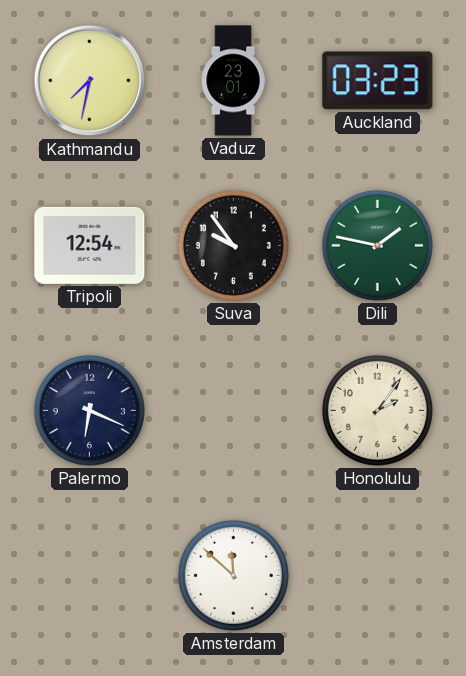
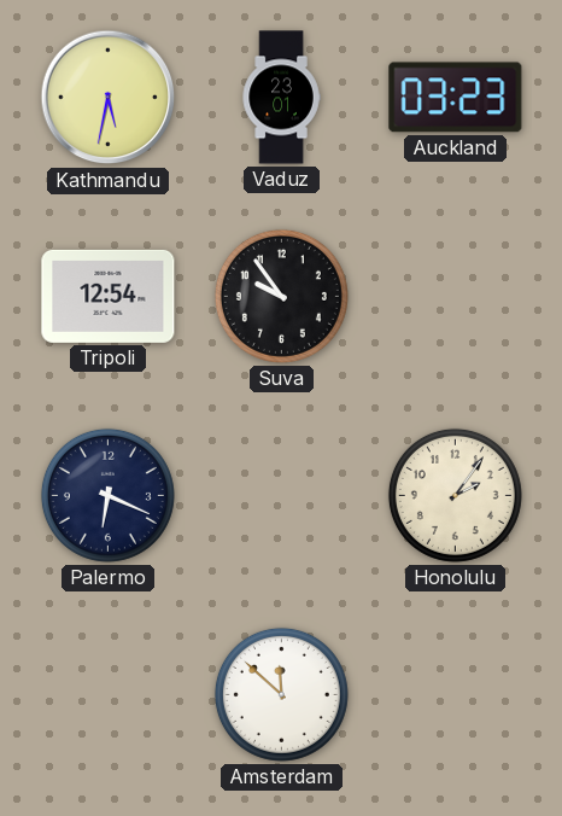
Kathmandu: 7:32 -> 5:32 (109, 98)
Dili: 1:47 -> none (377, 245)
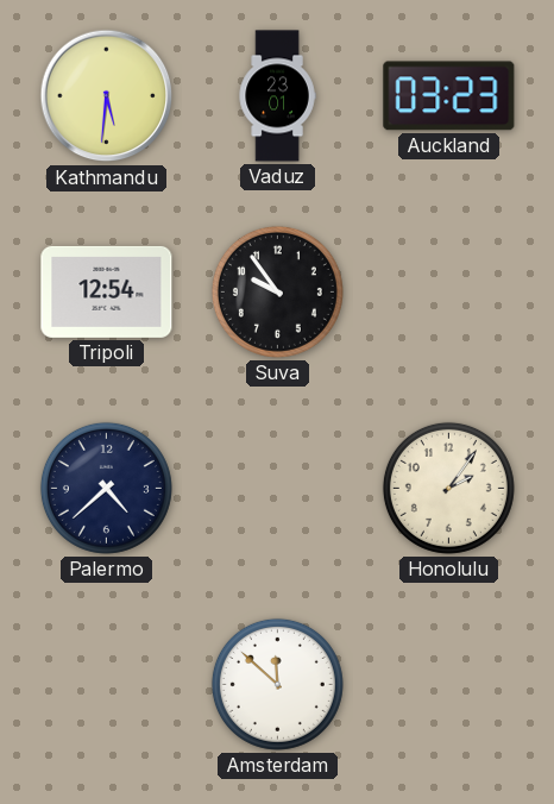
Kathmandu: 5:32 -> 5:31 (107, 96)
Palermo: 6:19 -> 4:38 (106, 488)
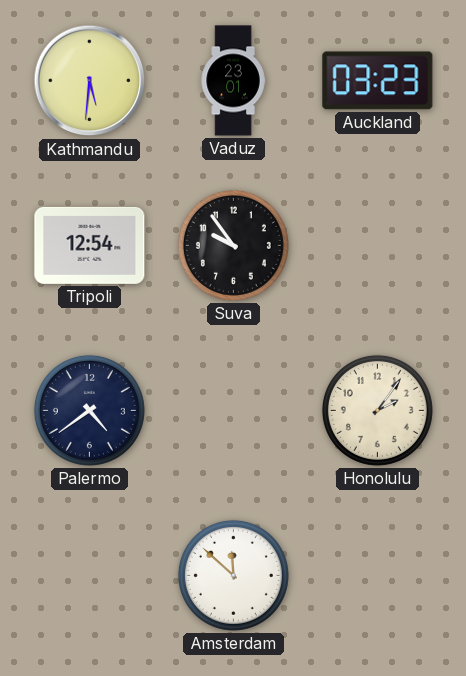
Palermo: 4:38 -> 4:39 (89, 410)
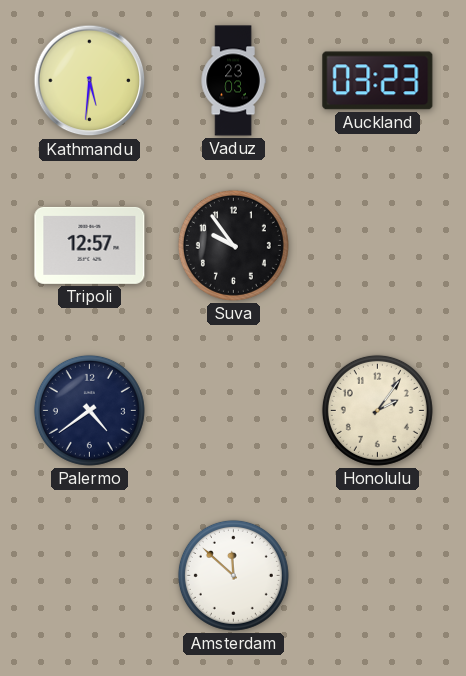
Vaduz: 23:01 -> 23:03 (233, 81)
Tripoli: 12:54 -> 12:57 (90, 245)
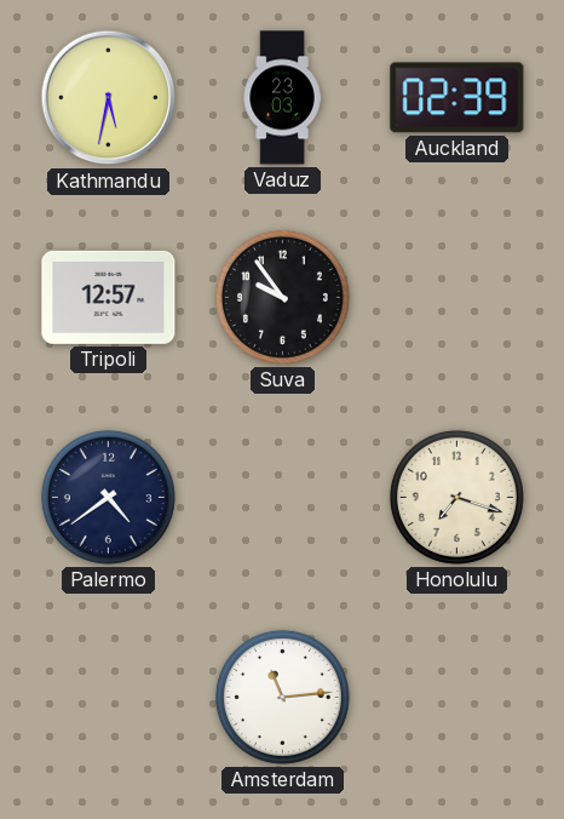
Kathmandu: 5:31 -> 5:32 (109, 98)
Auckland: 03:23 -> 02:39 (457, 98)
Honolulu: 2:06 -> 7:18 (456, 497)
Amsterdam: 11:52 -> 11:14 (282, 697)
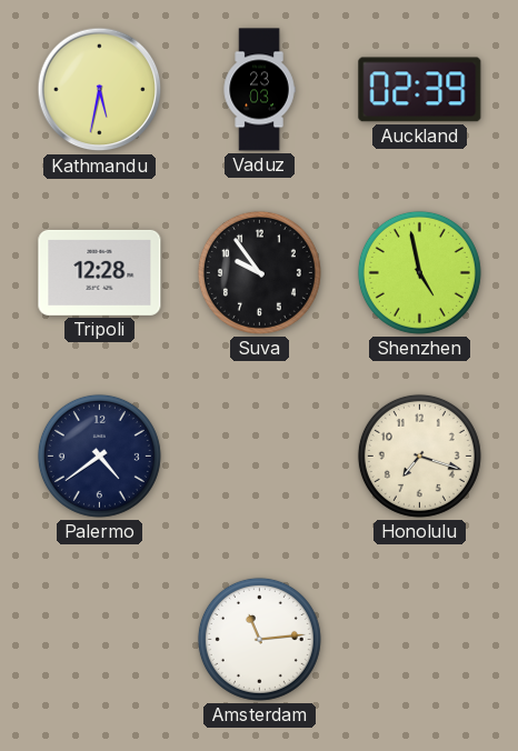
Tripoli: 12:57 -> 12:28 (100, 272)
Shenzhen: none -> 4:58 (419, 272)
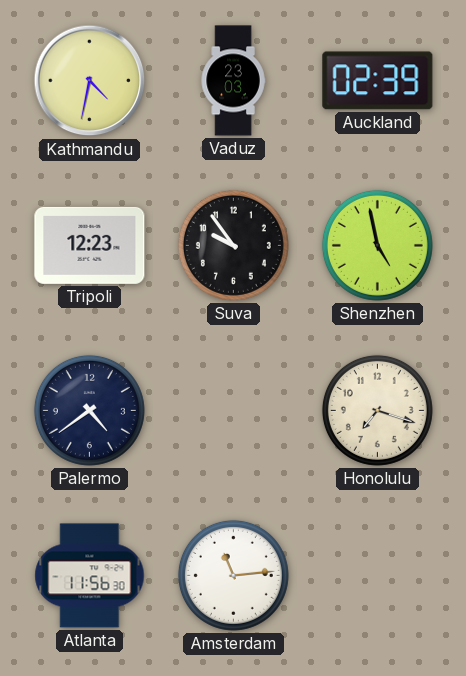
Kathmandu: 5:32 -> 4:32 (90, 81)
Tripoli: 12:28 -> 12:23 (90, 245)
Atlanta: none -> 11:56 (90, 576)
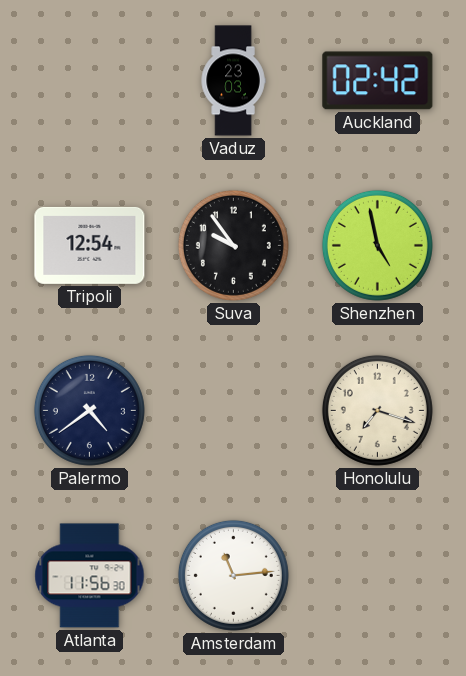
Kathmandu: 4:32 -> none (90, 81)
Auckland: 02:39 -> 02:42 (378, 81)
Tripoli: 12:23 -> 12:54 (90, 245)
